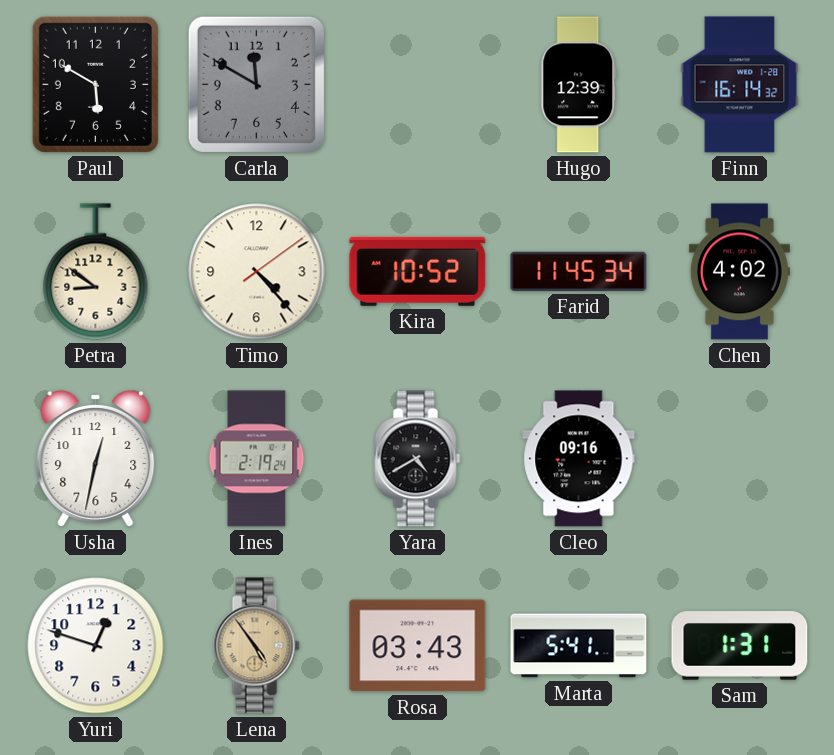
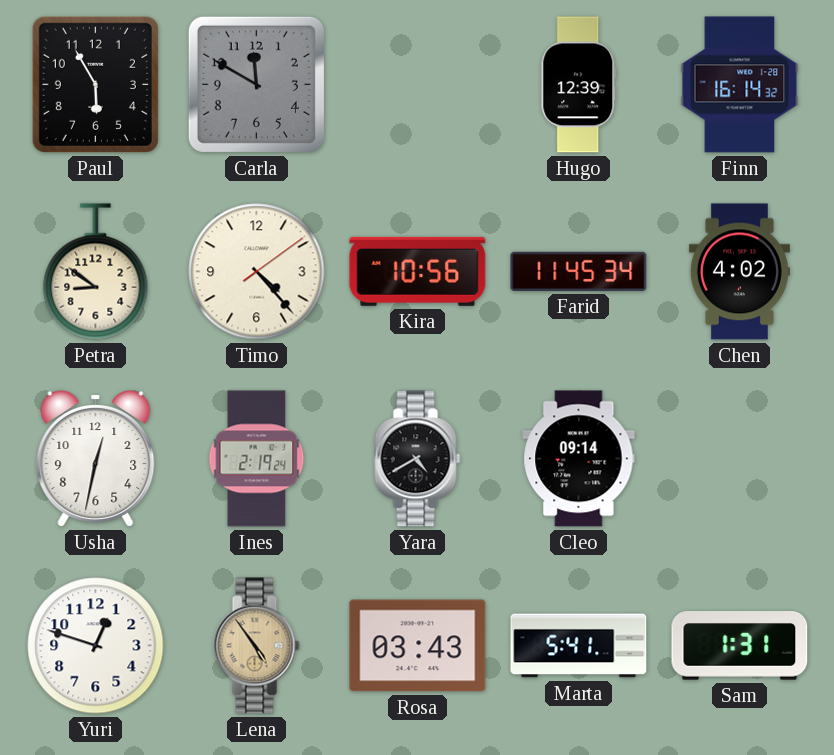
Paul: 5:50 -> 5:55 (95, 84)
Kira: 10:52 -> 10:56 (418, 271)
Cleo: 09:16 -> 09:14 (579, 459)
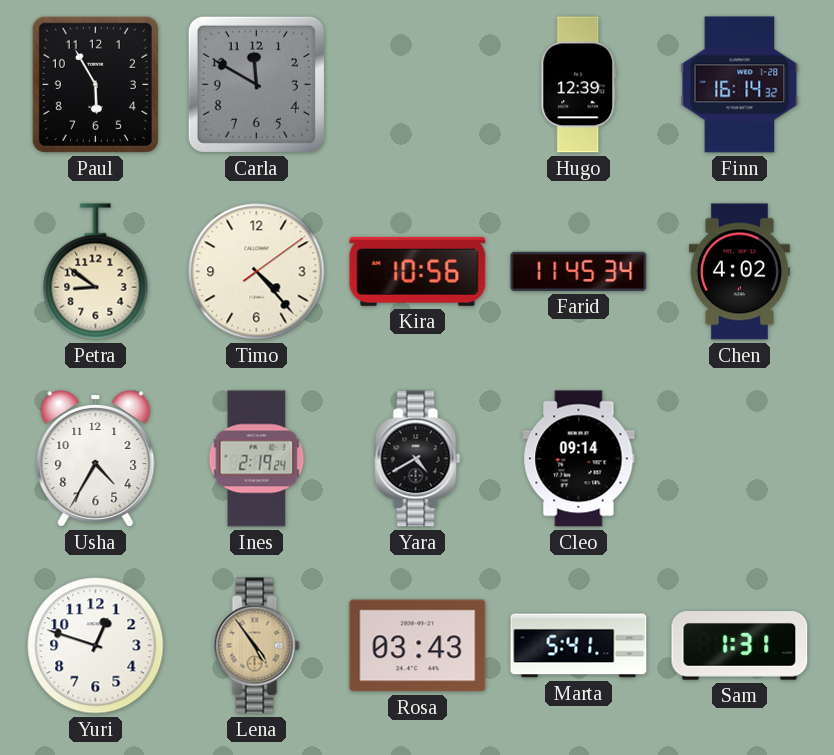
Usha: 12:32 -> 4:35 (96, 459)
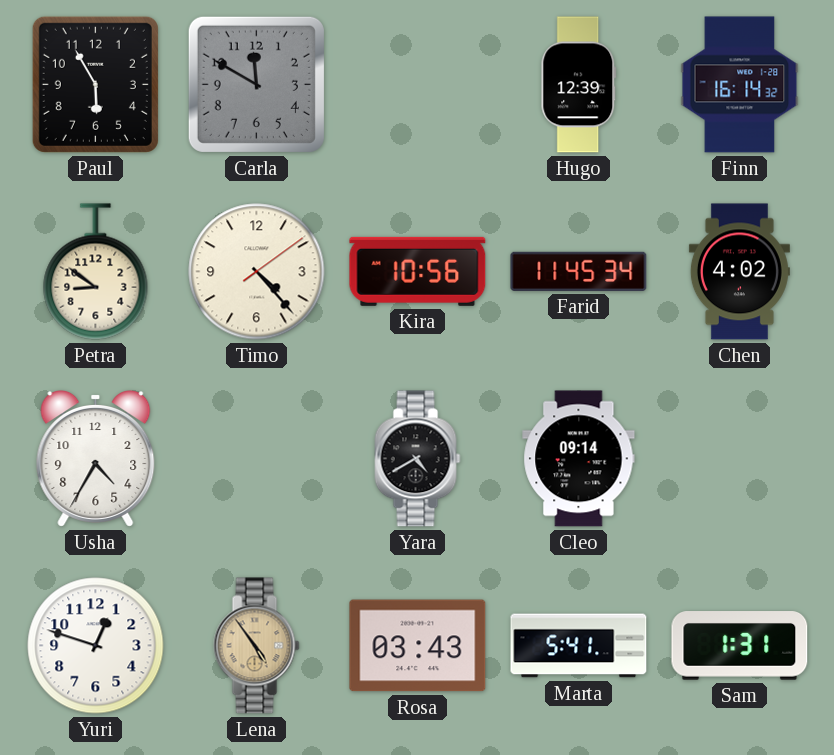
Ines: 2:19 -> none (257, 459)
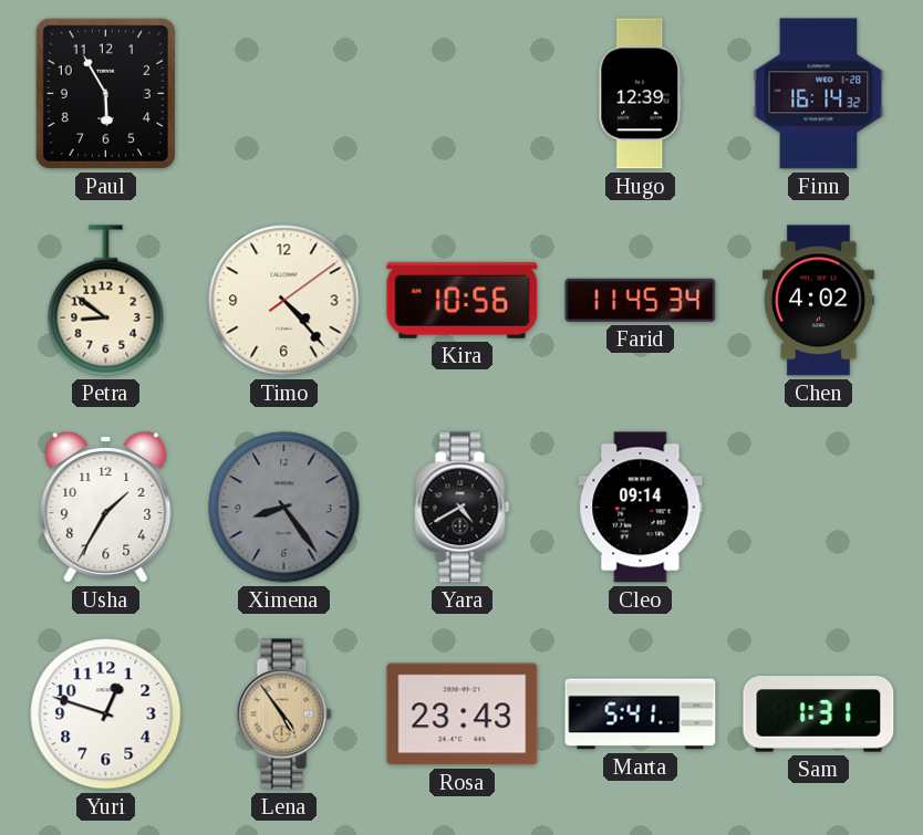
Carla: 11:50 -> none (256, 84)
Usha: 4:35 -> 1:35 (106, 508)
Ximena: none -> 8:24 (284, 508)
Rosa: 03:43 -> 23:43 (463, 714)
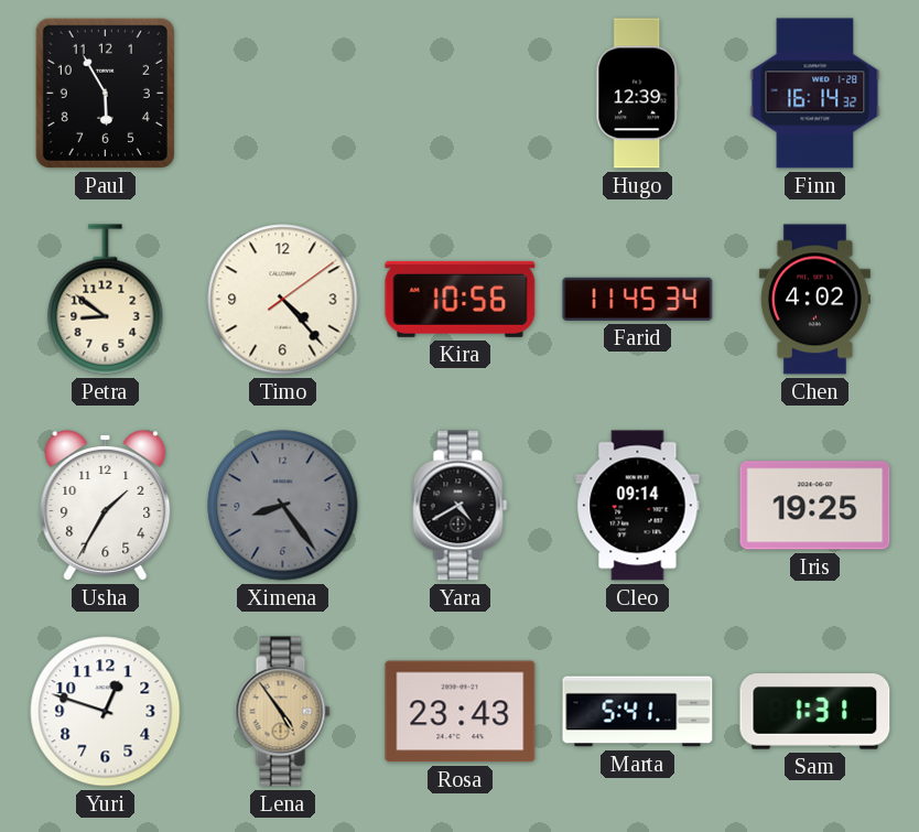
Iris: none -> 19:25 (815, 506)
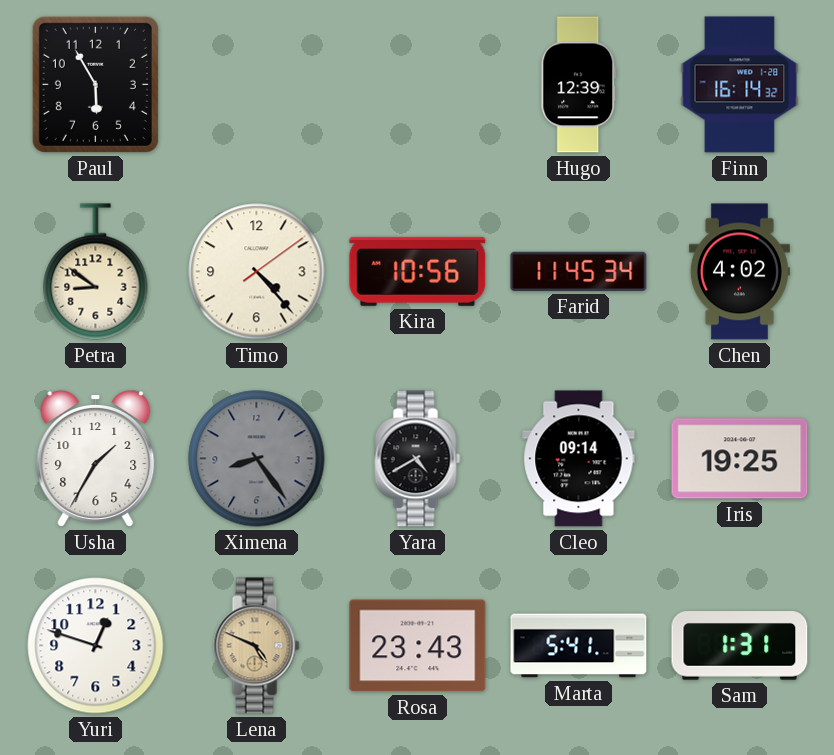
Lena: 4:54 -> 4:49 (257, 646)
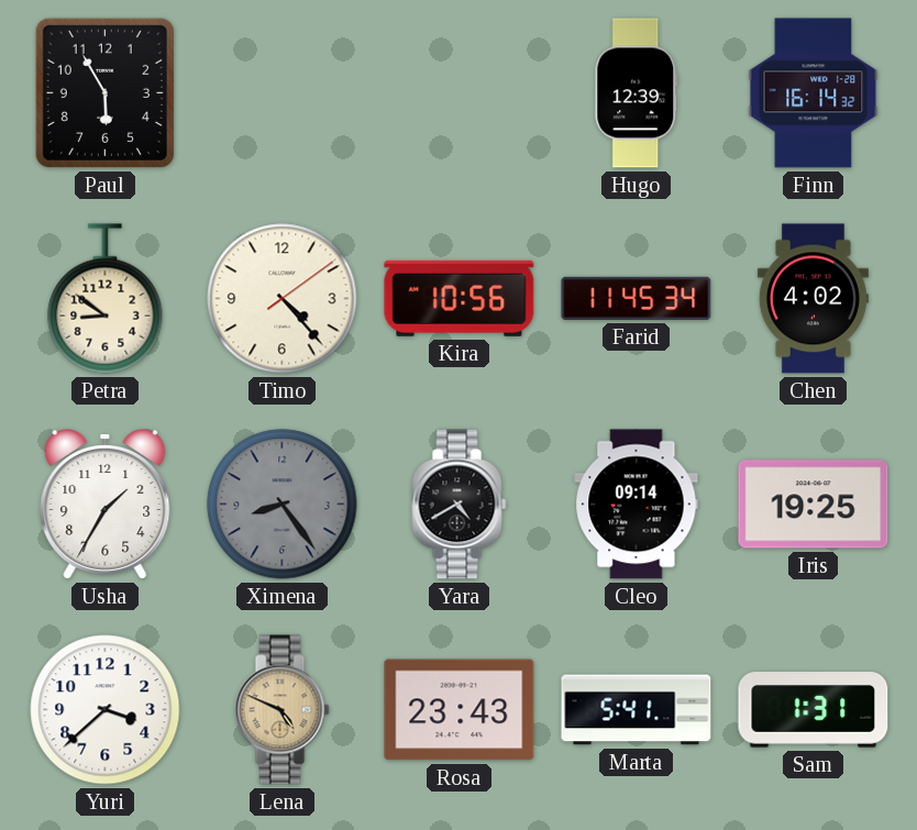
Yuri: 12:48 -> 3:38 (106, 710)
